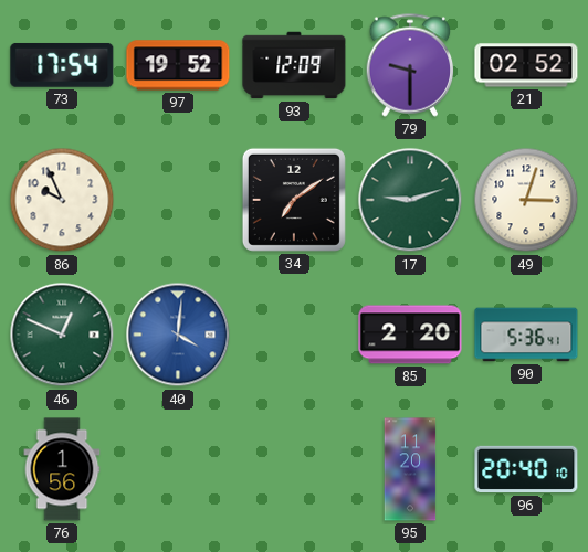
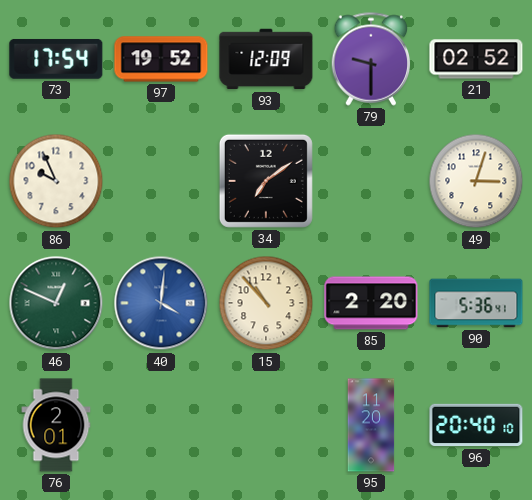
17: 9:12 -> none (410, 200)
15: none -> 10:53 (266, 303)
76: 1:56 -> 2:01 (56, 425)
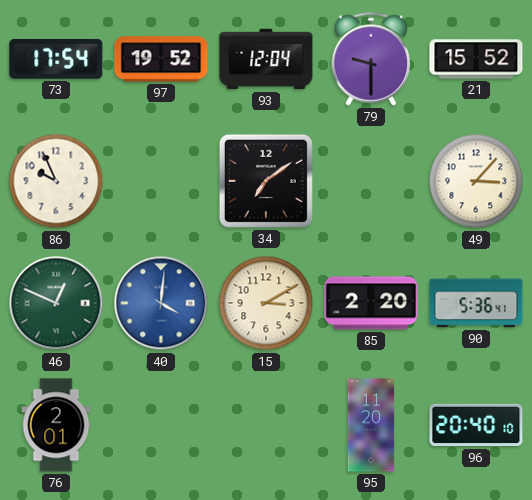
93: 12:09 -> 12:04 (266, 59)
21: 02:52 -> 15:52 (476, 59)
49: 3:03 -> 3:07 (476, 181)
15: 10:53 -> 3:10 (266, 303)
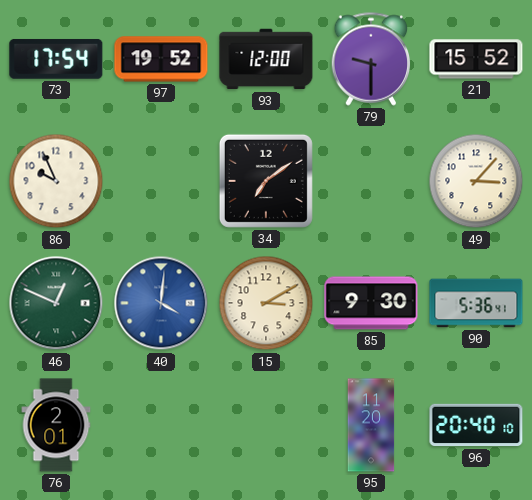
93: 12:04 -> 12:00 (266, 59)
85: 2:20 -> 9:30 (371, 303)
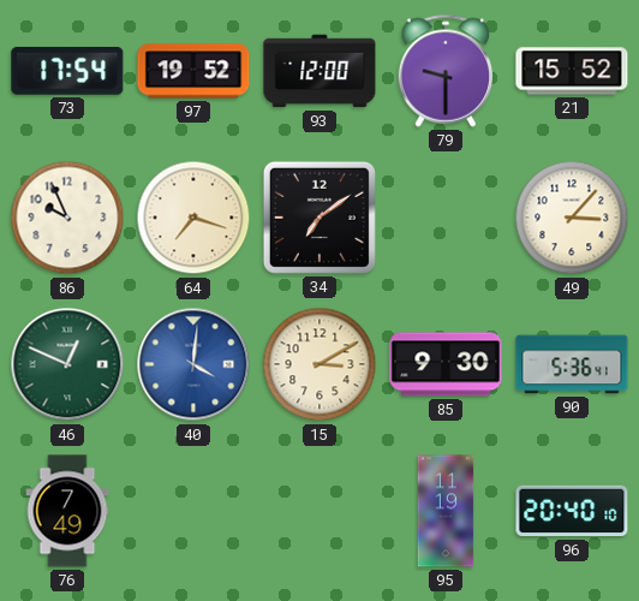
64: none -> 7:18 (193, 218)
76: 2:01 -> 7:49 (67, 511)
95: 11:20 -> 11:19 (446, 511)
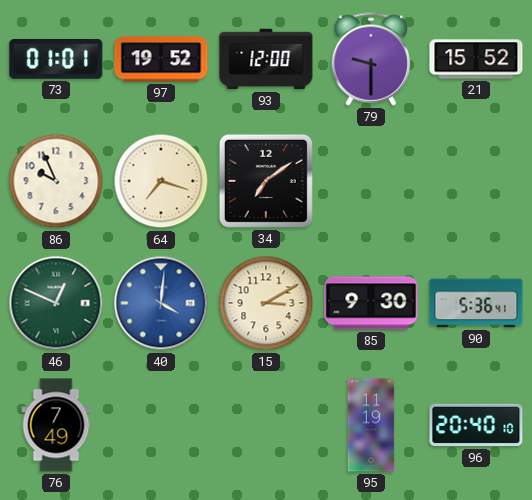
73: 17:54 -> 01:01 (56, 59)
49: 3:07 -> none (572, 218)
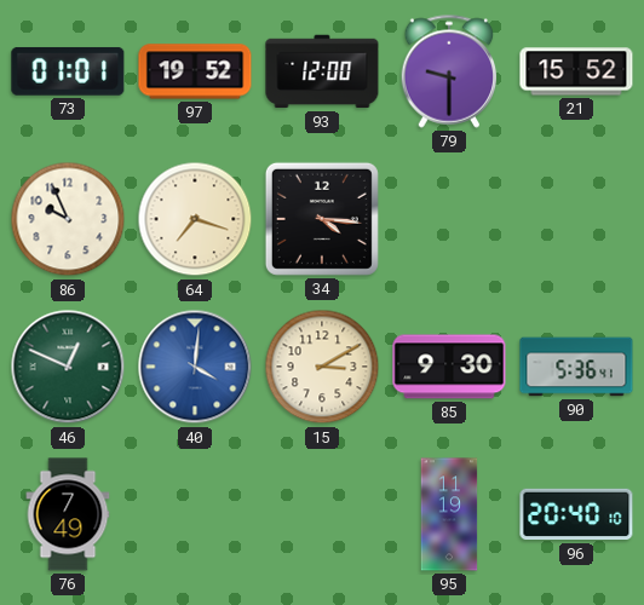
34: 7:09 -> 4:16 (322, 219)
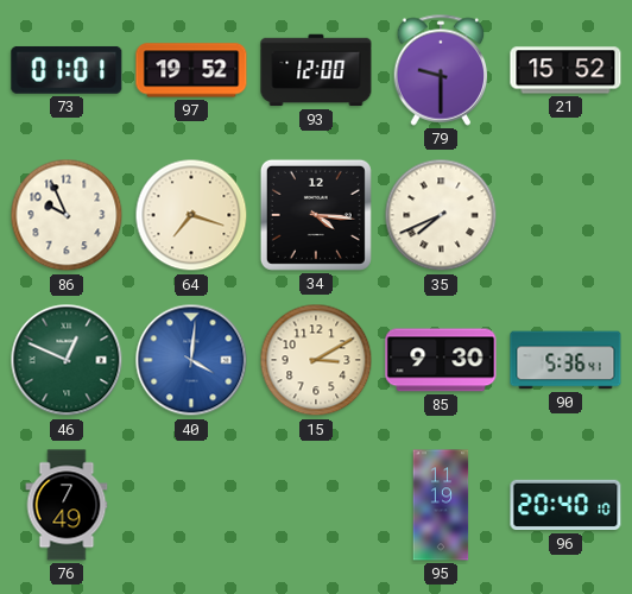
35: none -> 7:41 (441, 215)
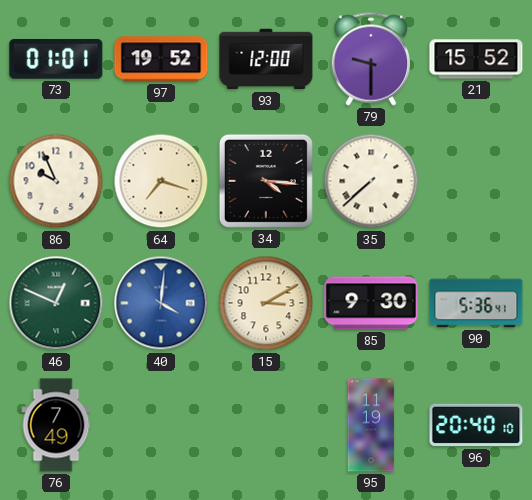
35: 7:41 -> 7:38 (371, 181)
